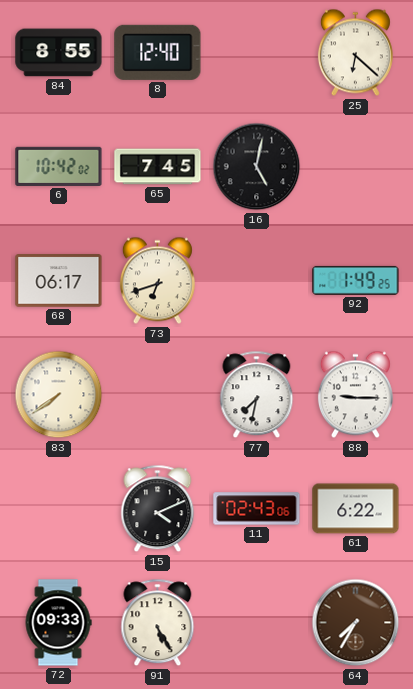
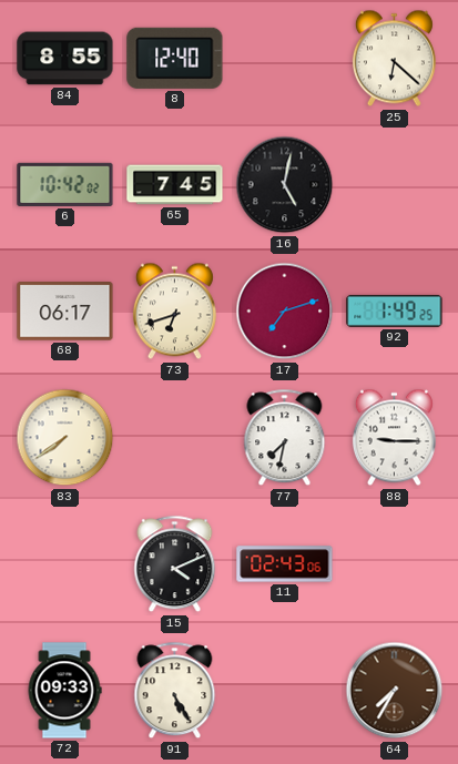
17: none -> 7:12 (285, 312)
61: 6:22 -> none (356, 509)
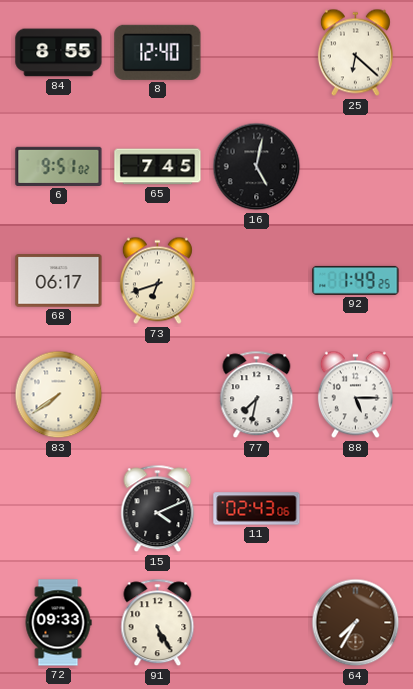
6: 10:42 -> 9:51 (59, 166)
17: 7:12 -> none (285, 312)
88: 9:15 -> 5:15 (355, 395)
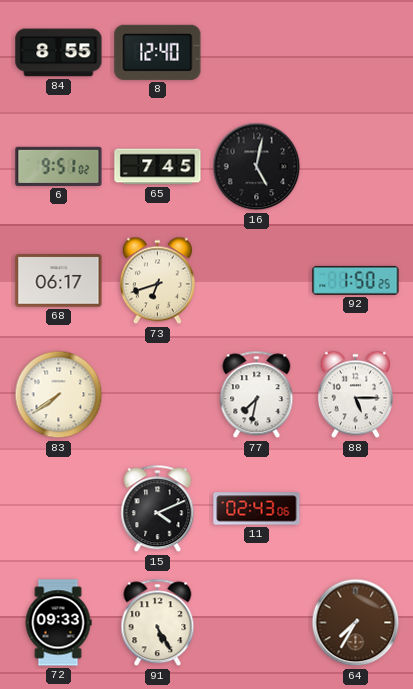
25: 6:22 -> none (355, 53)
92: 1:49 -> 1:50 (356, 280)
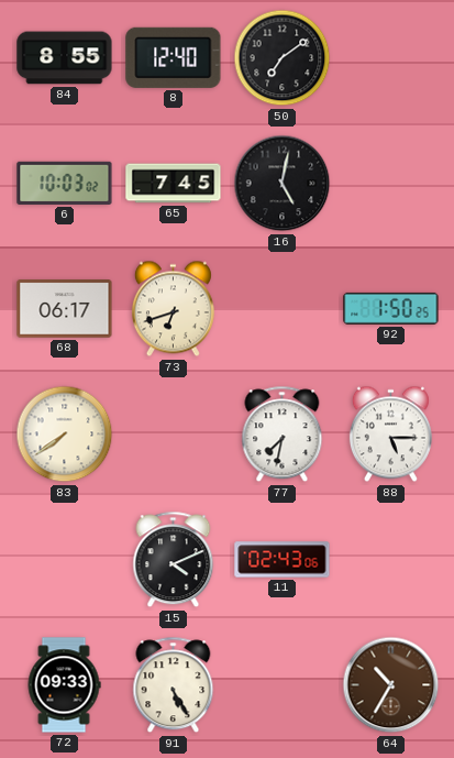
50: none -> 7:09 (283, 58)
6: 9:51 -> 10:03 (65, 183)
64: 7:35 -> 10:35 (391, 685)
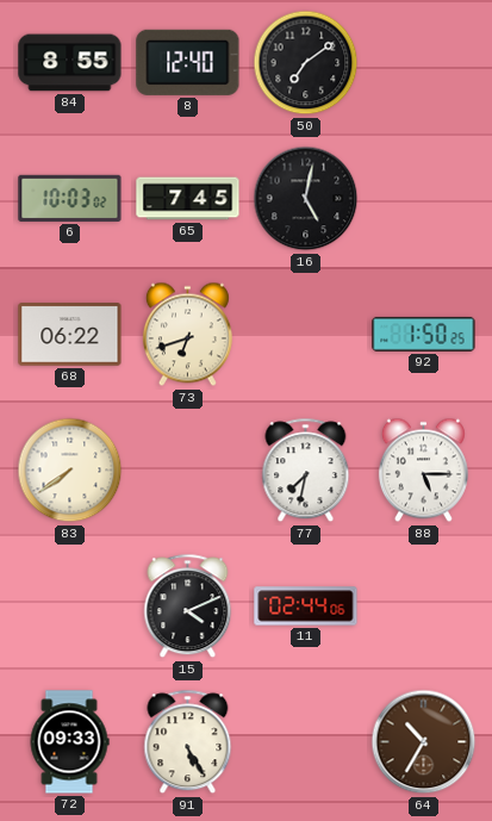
68: 06:17 -> 06:22 (70, 335)
11: 02:43 -> 02:44 (306, 607)
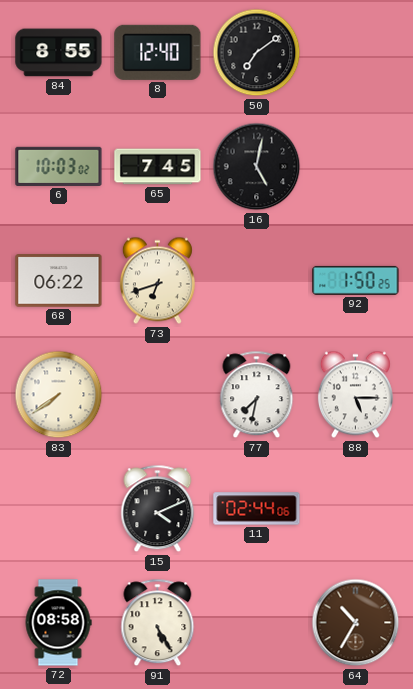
72: 09:33 -> 08:58 (58, 623)
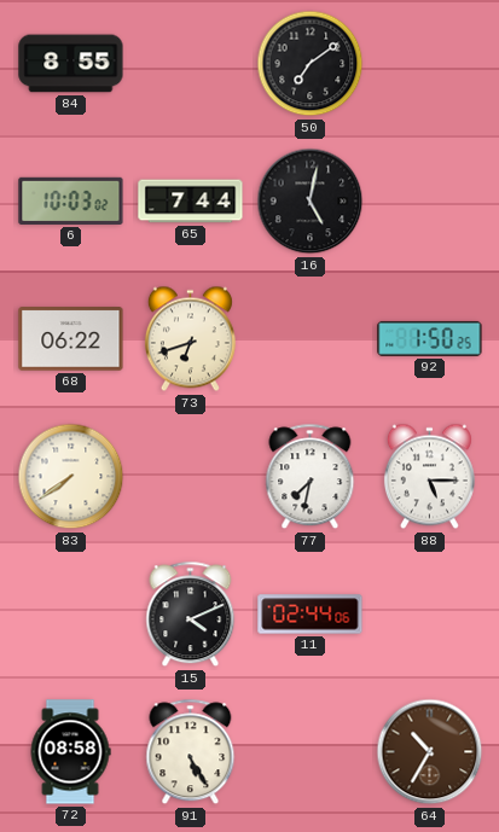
8: 12:40 -> none (158, 52)
65: 7:45 -> 7:44 (191, 202)
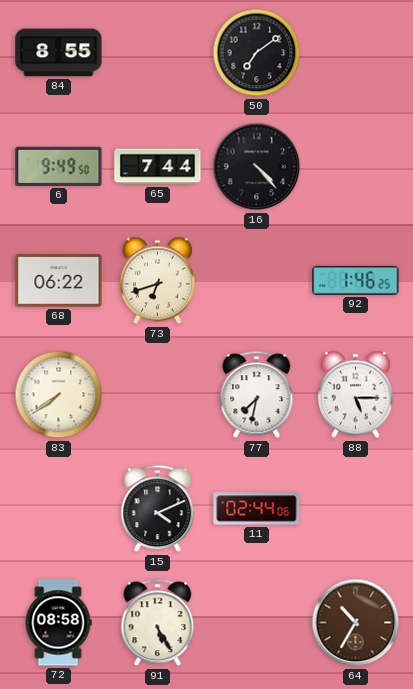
6: 10:03 -> 9:49 (59, 166)
16: 5:02 -> 4:23 (257, 167)
92: 1:50 -> 1:46 (356, 280)
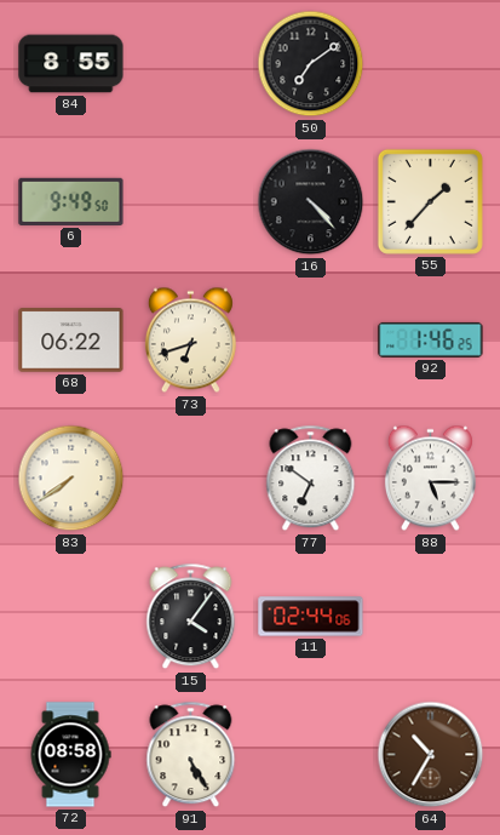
65: 7:44 -> none (158, 167)
55: none -> 1:37 (430, 201)
77: 7:32 -> 6:51 (311, 479)
15: 4:11 -> 4:06 (191, 617)
